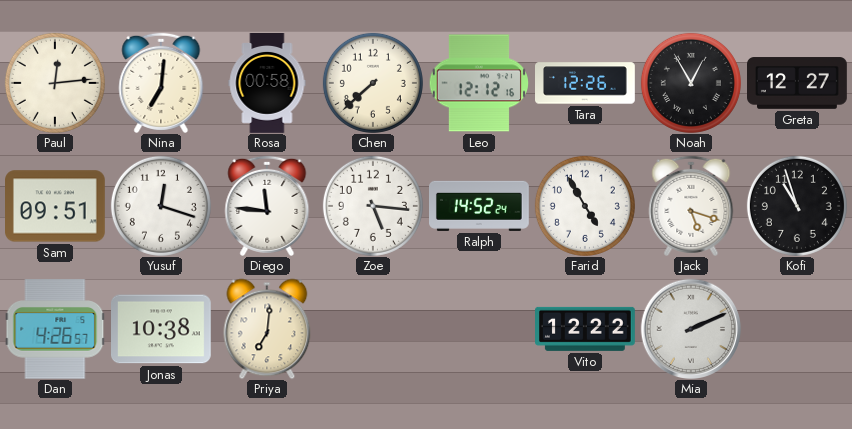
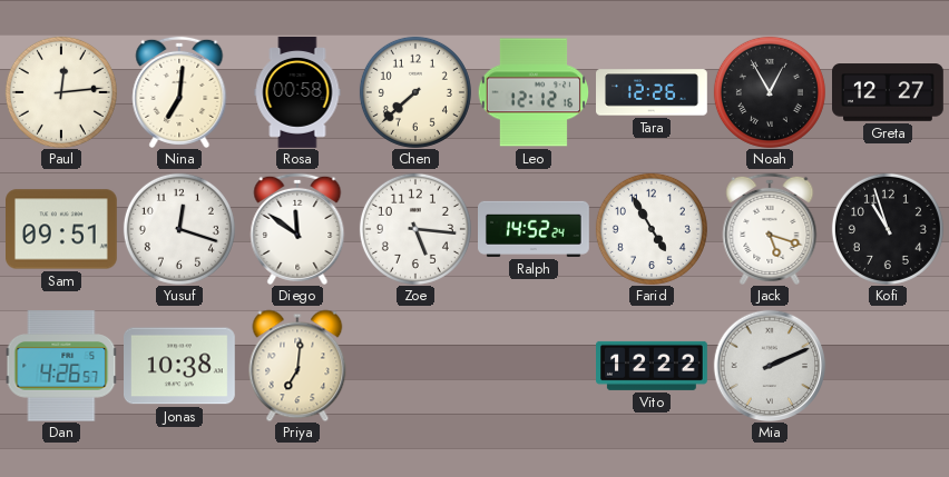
Diego: 11:46 -> 11:51 (297, 229)
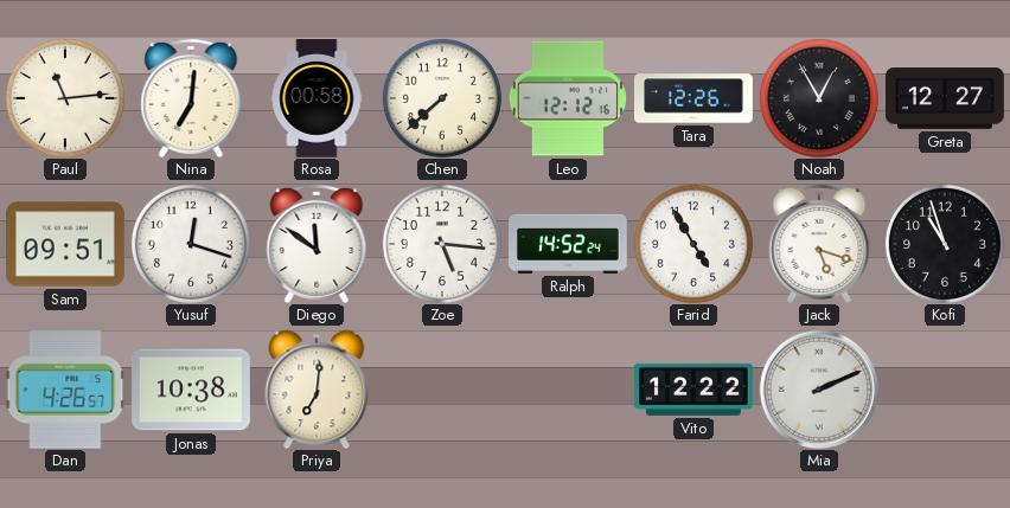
Paul: 12:14 -> 11:14 (65, 98)
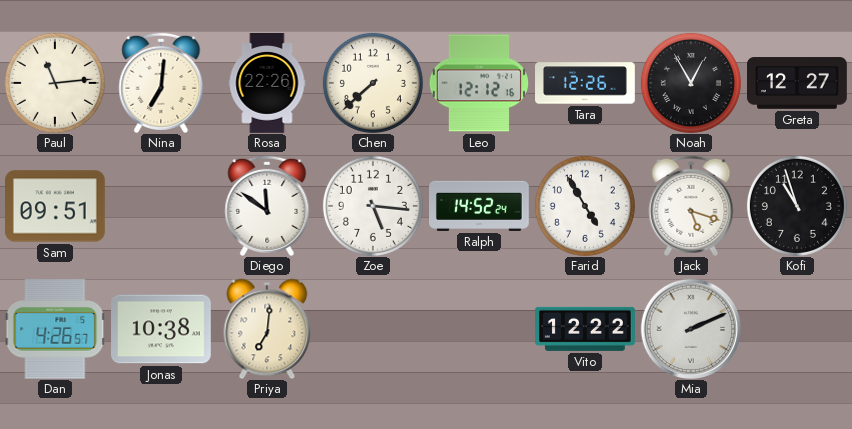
Rosa: 00:58 -> 22:26 (267, 84)
Yusuf: 12:18 -> none (191, 244)
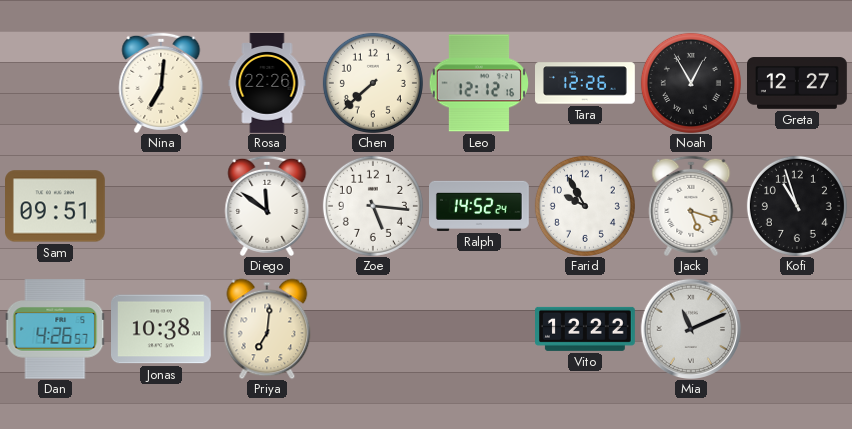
Paul: 11:14 -> none (55, 83)
Farid: 4:55 -> 9:55 (585, 206)
Mia: 2:11 -> 11:11 (691, 329)
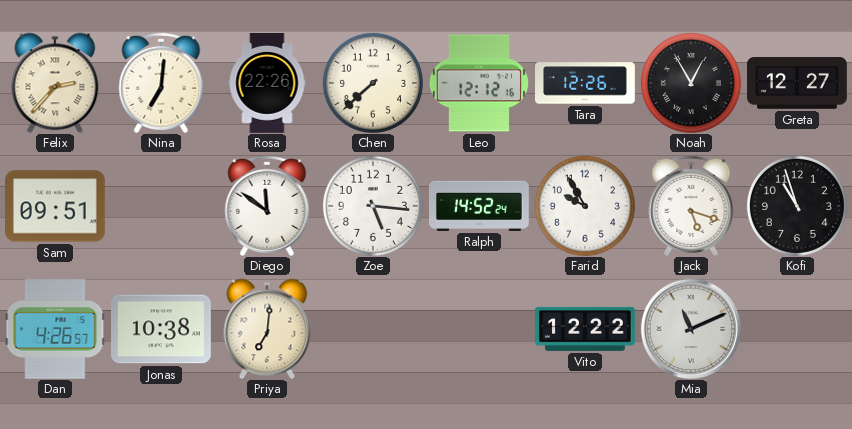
Felix: none -> 2:37 (55, 83)
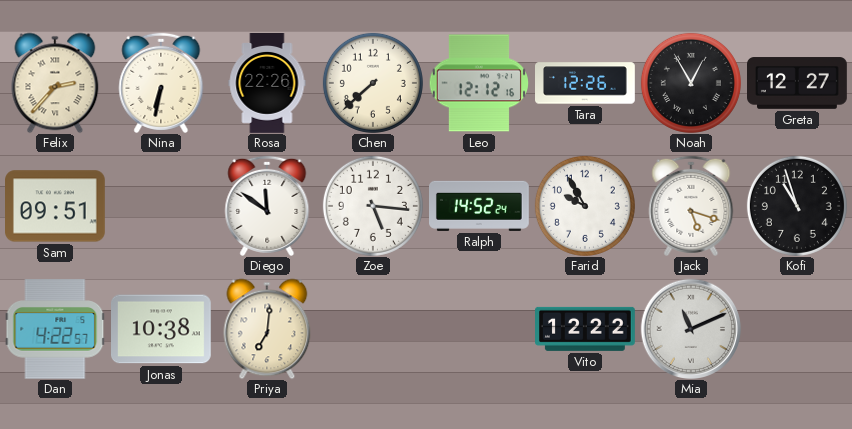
Nina: 7:01 -> 6:32 (161, 83)
Dan: 4:26 -> 4:22 (55, 329)
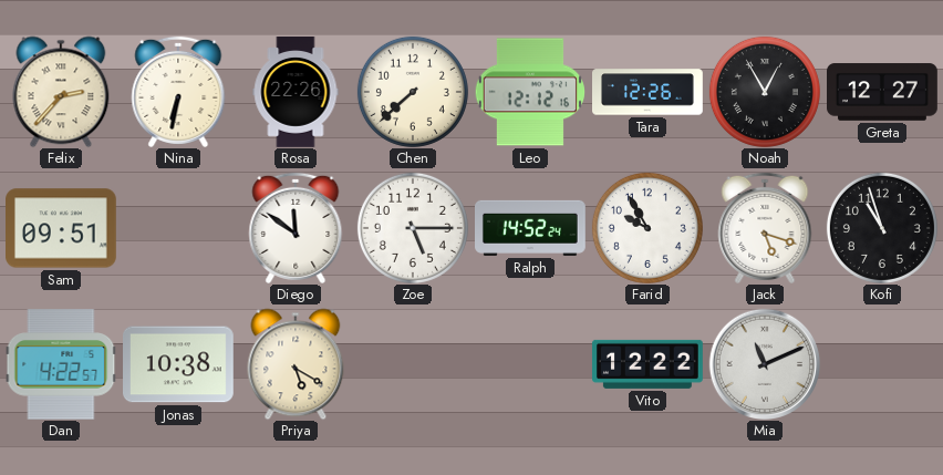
Zoe: 5:16 -> 5:15 (413, 228)
Priya: 7:01 -> 5:20 (296, 364)
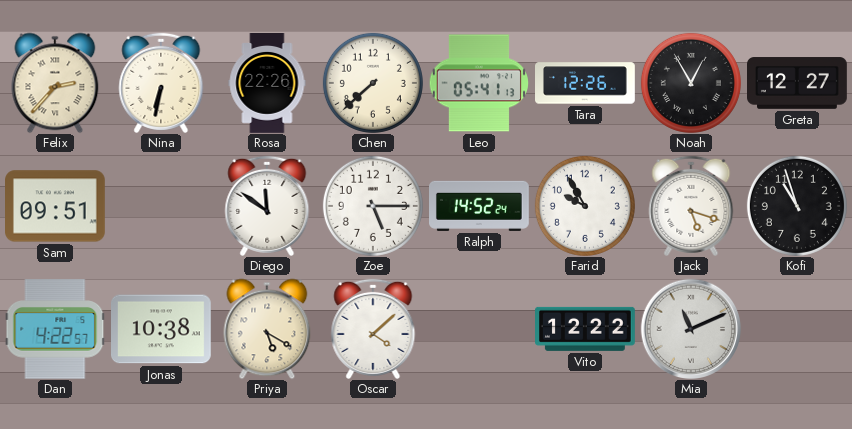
Leo: 12:12 -> 05:41 (478, 83)
Oscar: none -> 4:08 (373, 329)
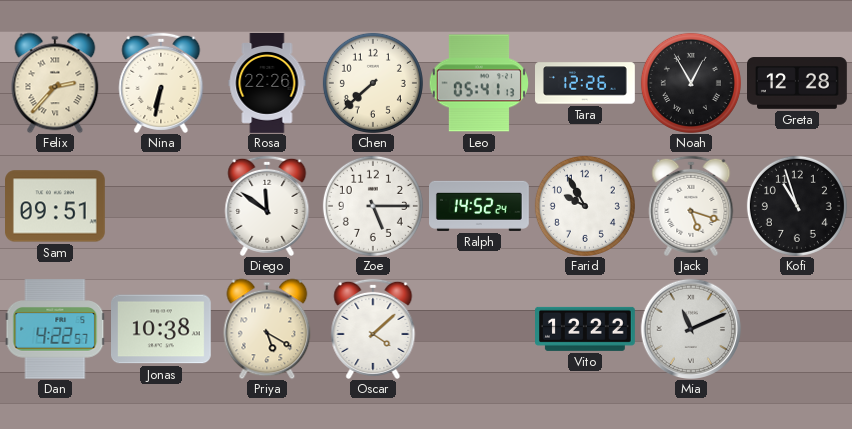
Greta: 12:27 -> 12:28 (798, 83)
